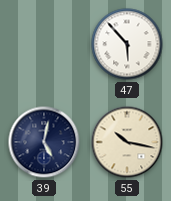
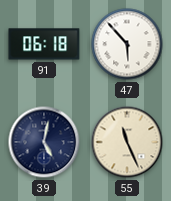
91: none -> 06:18 (44, 44)
55: 10:17 -> 11:26 (127, 142)
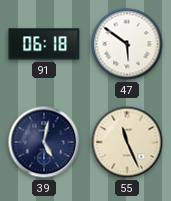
47: 5:53 -> 5:51 (127, 44)
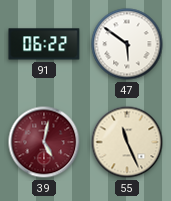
91: 06:18 -> 06:22 (44, 44)
39 dial: navy -> burgundy (44, 142)
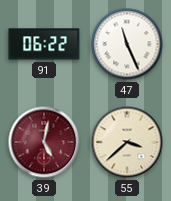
47: 5:51 -> 11:26 (127, 44)
55: 11:26 -> 3:38 (127, 142)
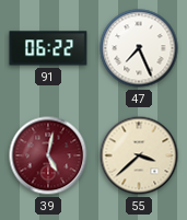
47: 11:26 -> 7:26 (139, 48)
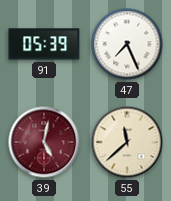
91: 06:22 -> 05:39 (44, 44)
55: 3:38 -> 11:38 (127, 142)
